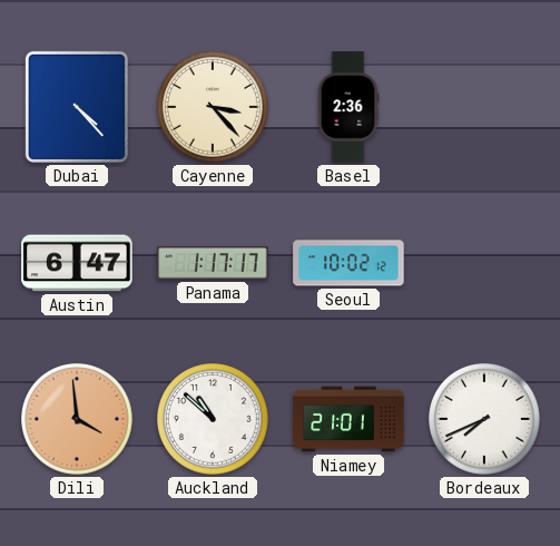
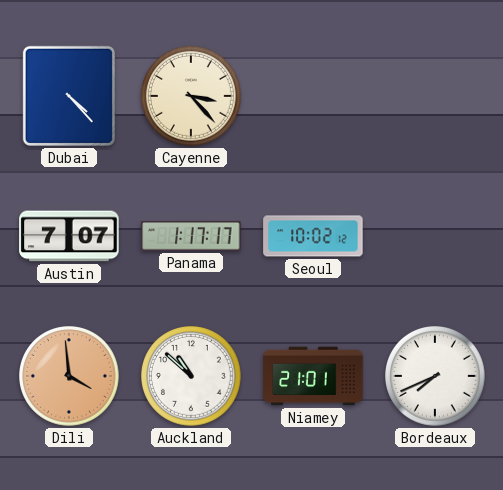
Basel: 2:36 -> none (348, 107)
Austin: 6:47 -> 7:07 (69, 236)
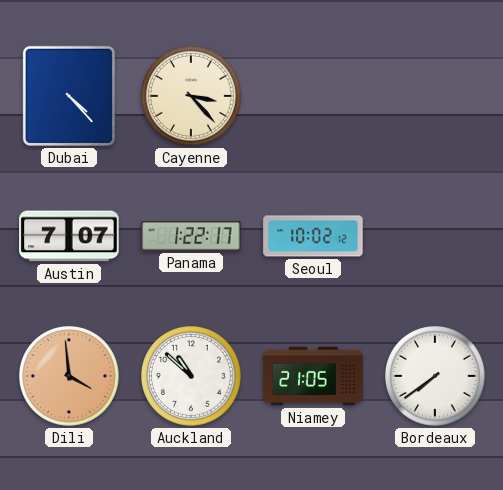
Panama: 1:17 -> 1:22 (191, 236)
Niamey: 21:01 -> 21:05 (313, 376)
Bordeaux: 7:41 -> 7:39 (436, 377)
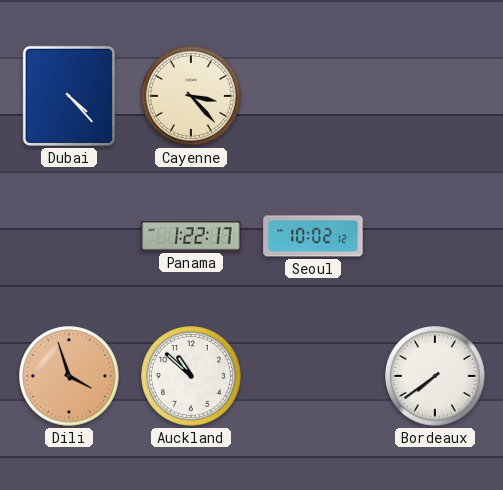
Austin: 7:07 -> none (69, 236)
Dili: 3:59 -> 3:57 (70, 377)
Niamey: 21:05 -> none (313, 376)
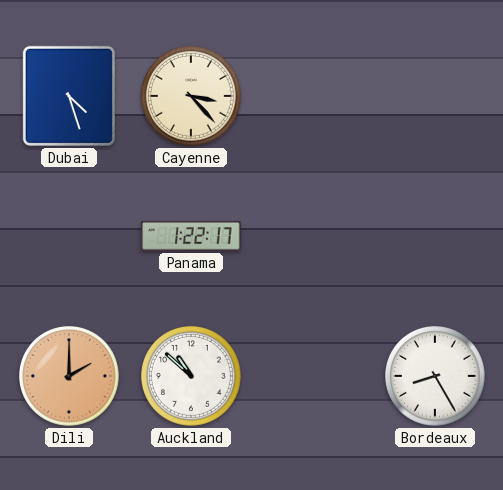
Dubai: 4:23 -> 4:27 (69, 96)
Seoul: 10:02 -> none (313, 236)
Dili: 3:57 -> 2:00 (70, 377)
Bordeaux: 7:39 -> 8:25 (436, 377)
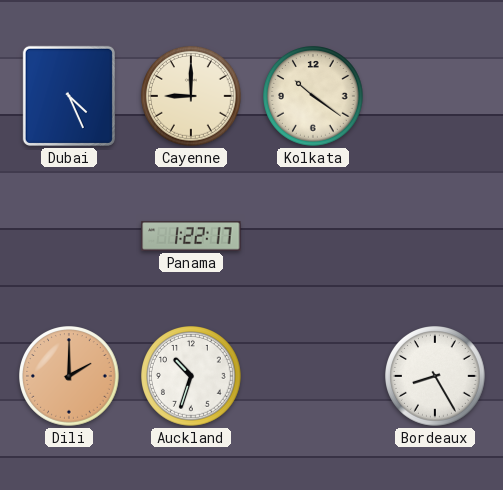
Dubai: 4:27 -> 4:26 (69, 96)
Cayenne: 3:23 -> 9:00 (192, 97)
Kolkata: none -> 10:21 (314, 97)
Auckland: 10:52 -> 10:33 (192, 377)
